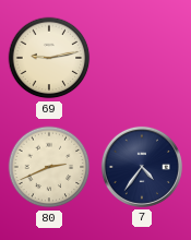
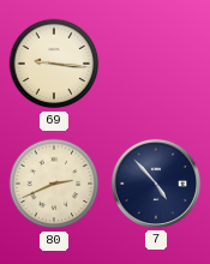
69: 9:13 -> 9:16 (54, 64)
7: 4:36 -> 4:53 (156, 184)
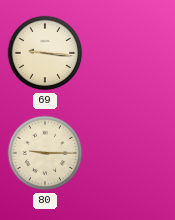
80: 2:41 -> 9:15 (45, 153)
7: 4:53 -> none (156, 184)
